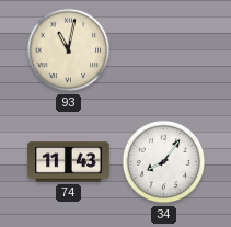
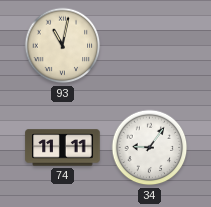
74: 11:43 -> 11:11 (63, 148)
34: 8:06 -> 9:06 (150, 148)
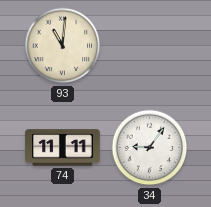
93: 11:02 -> 11:01 (63, 46)
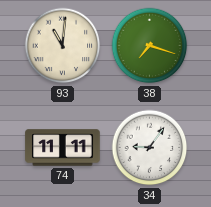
38: none -> 7:18 (150, 46)
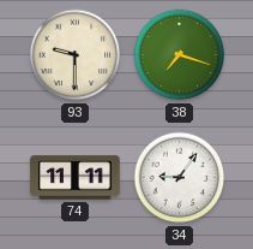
93: 11:01 -> 9:30 (76, 55)
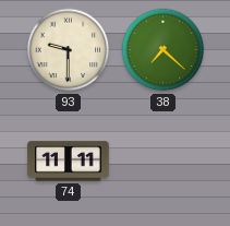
38: 7:18 -> 7:22 (164, 50)
34: 9:06 -> none (180, 178)
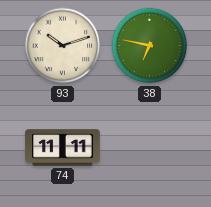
93: 9:30 -> 10:12 (63, 46)
38: 7:22 -> 6:47 (150, 46)
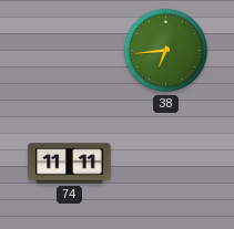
93: 10:12 -> none (63, 46)
38: 6:47 -> 6:44 (166, 51)
